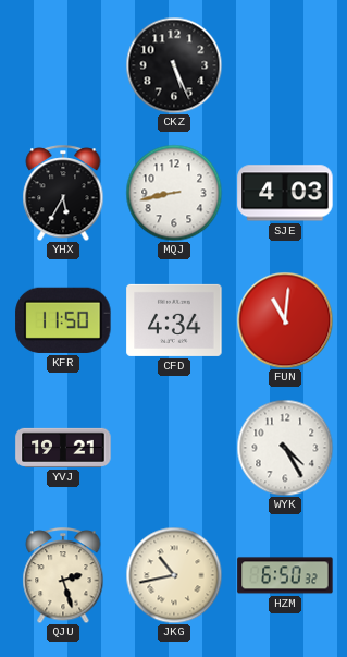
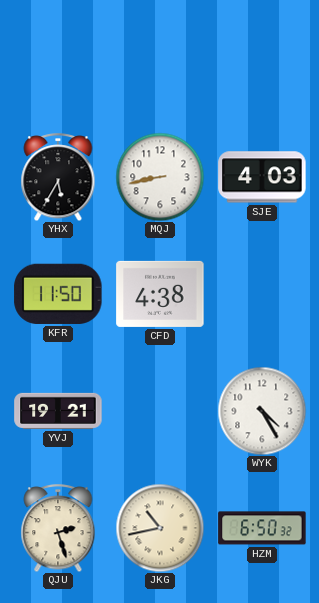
CKZ: 5:26 -> none (174, 65)
CFD: 4:34 -> 4:38 (160, 294)
FUN: 11:01 -> none (285, 320)
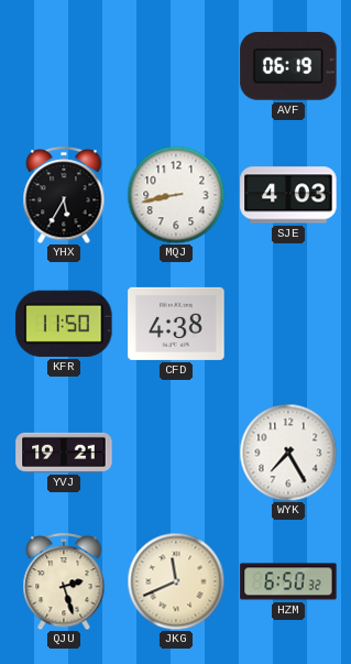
AVF: none -> 06:19 (288, 67)
WYK: 4:25 -> 7:25 (288, 453)
JKG: 10:43 -> 11:41 (176, 581)
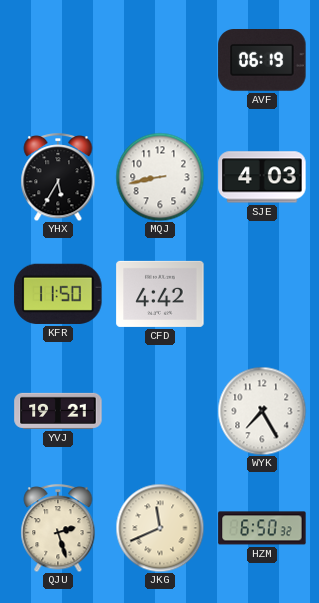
CFD: 4:38 -> 4:42 (160, 294)
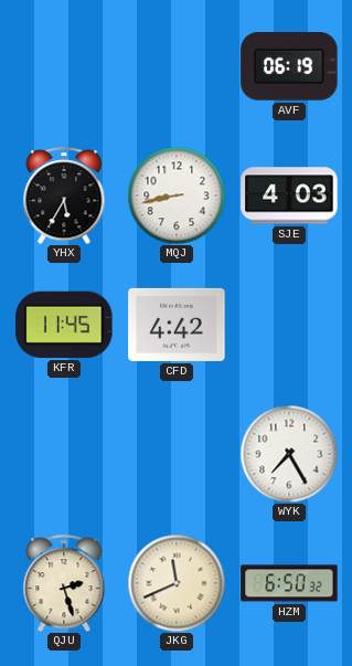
KFR: 11:50 -> 11:45 (64, 325)
YVJ: 19:21 -> none (58, 411)
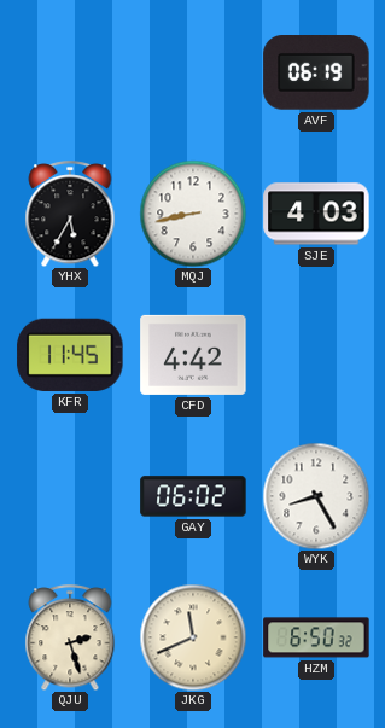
GAY: none -> 06:02 (193, 496)
WYK: 7:25 -> 8:25 (316, 496)
